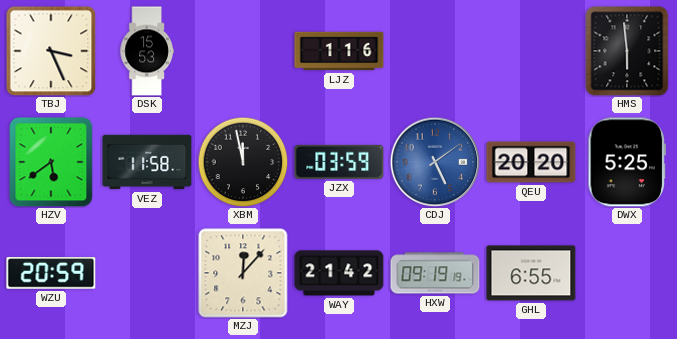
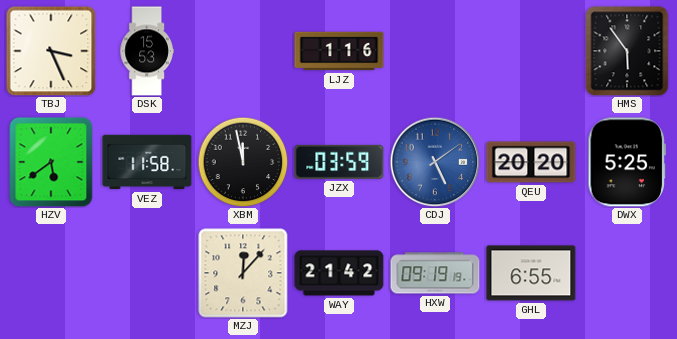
HMS: 5:59 -> 5:54 (627, 51)
WZU: 20:59 -> none (51, 273)
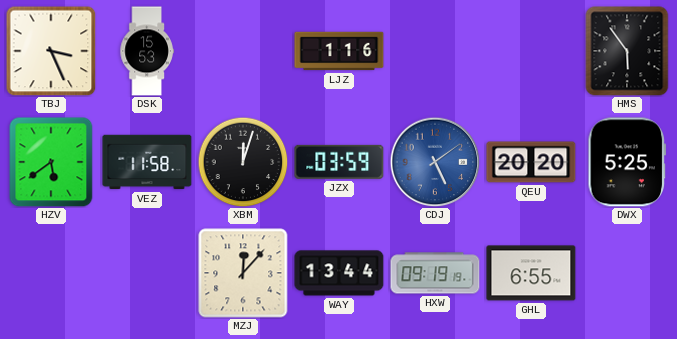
XBM: 11:58 -> 12:03 (243, 162)
WAY: 21:42 -> 13:44 (339, 273)
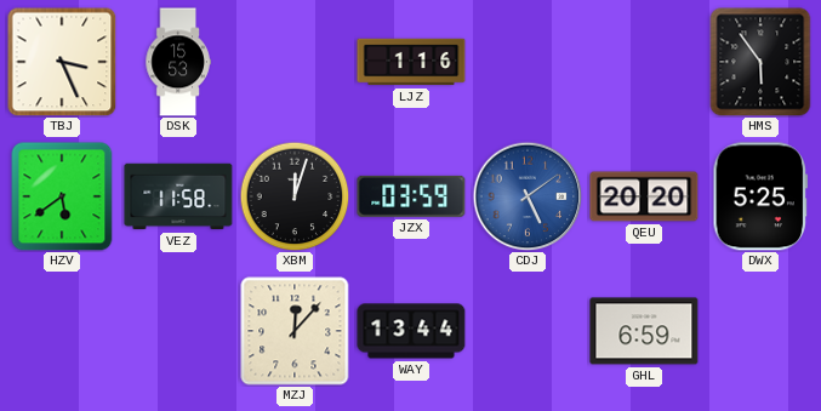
HXW: 09:19 -> none (435, 273)
GHL: 6:55 -> 6:59 (644, 331)
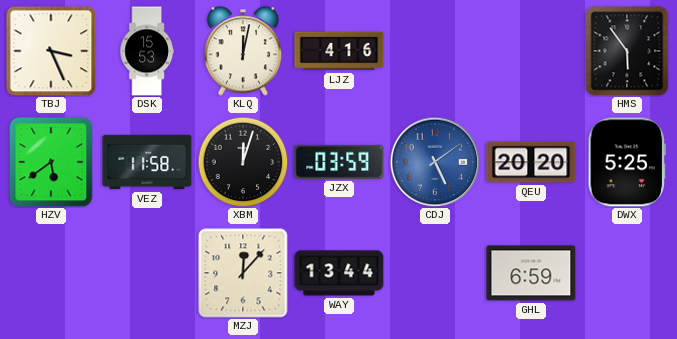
KLQ: none -> 12:02 (243, 51)
LJZ: 1:16 -> 4:16 (339, 51)
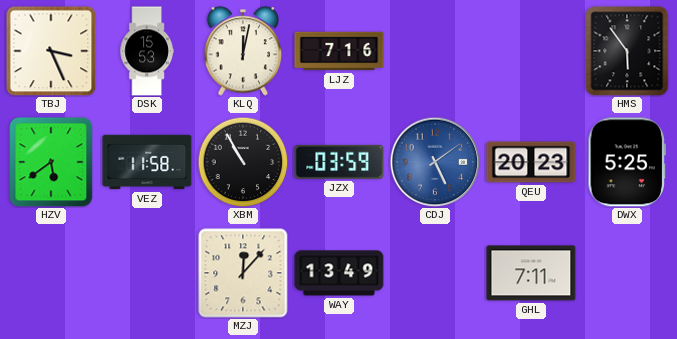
LJZ: 4:16 -> 7:16 (339, 51)
XBM: 12:03 -> 10:55 (243, 162)
QEU: 20:20 -> 20:23 (531, 162)
WAY: 13:44 -> 13:49 (339, 273)
GHL: 6:59 -> 7:11 (531, 273)
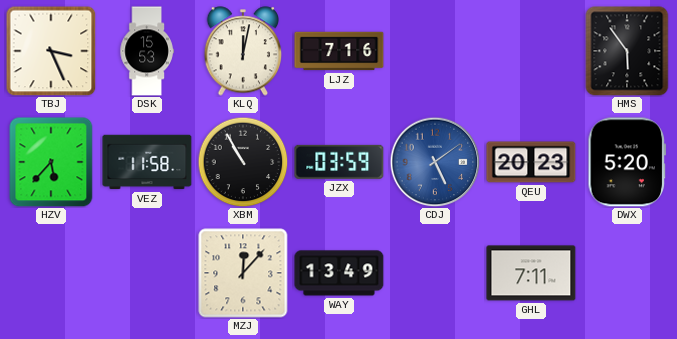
HZV: 5:39 -> 5:37 (51, 162)
DWX: 5:25 -> 5:20 (627, 162)
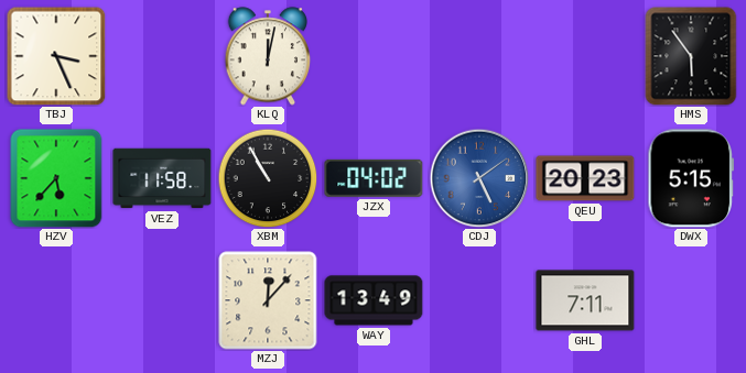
DSK: 15:53 -> none (147, 51)
LJZ: 7:16 -> none (339, 51)
JZX: 03:59 -> 04:02 (374, 178)
DWX: 5:20 -> 5:15 (691, 178)
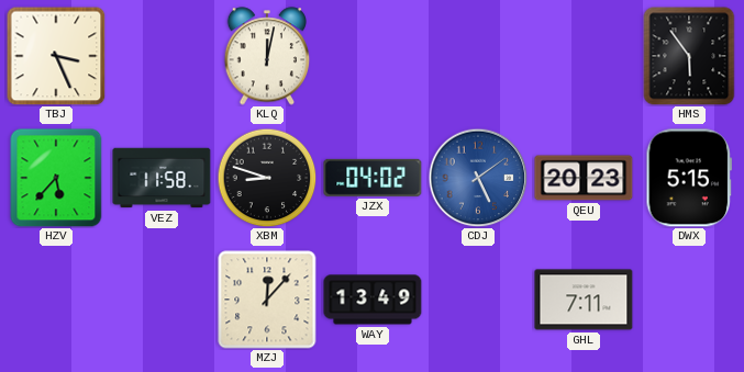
XBM: 10:55 -> 8:48 (267, 178)
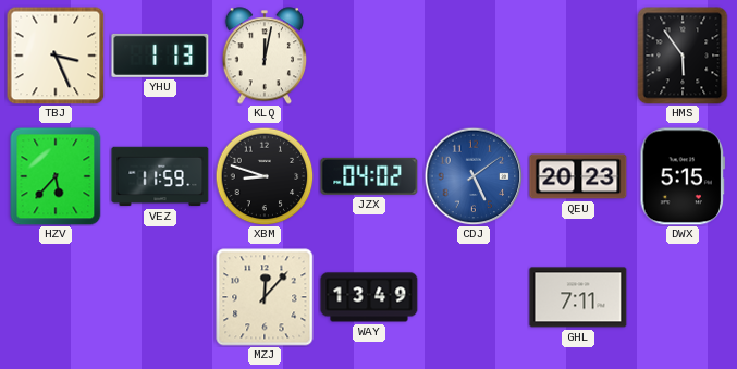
YHU: none -> 1:13 (160, 56)
VEZ: 11:58 -> 11:59 (160, 176)
